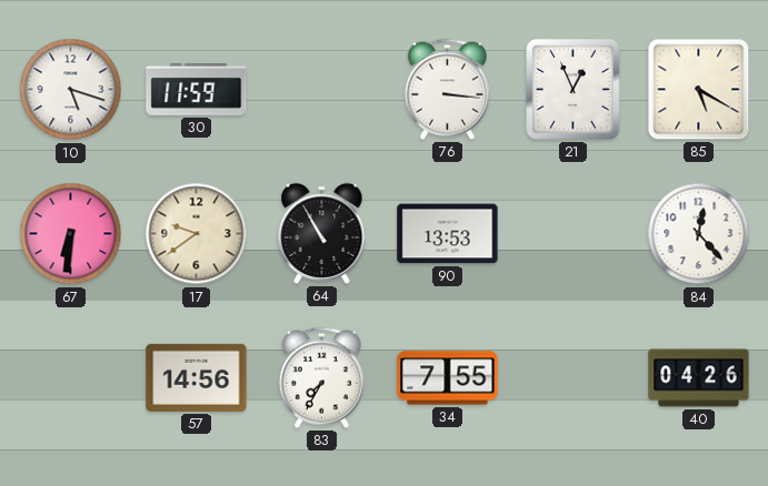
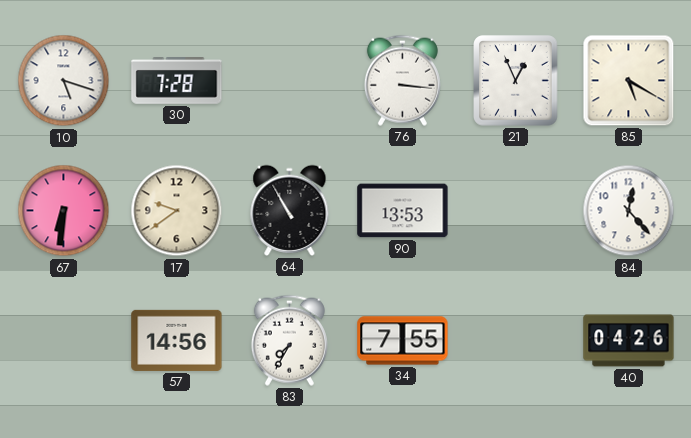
30: 11:59 -> 7:28 (177, 81)
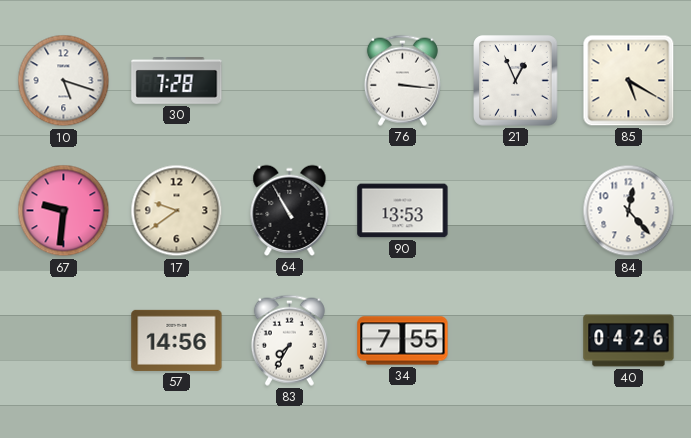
67: 6:31 -> 9:31 (64, 211)
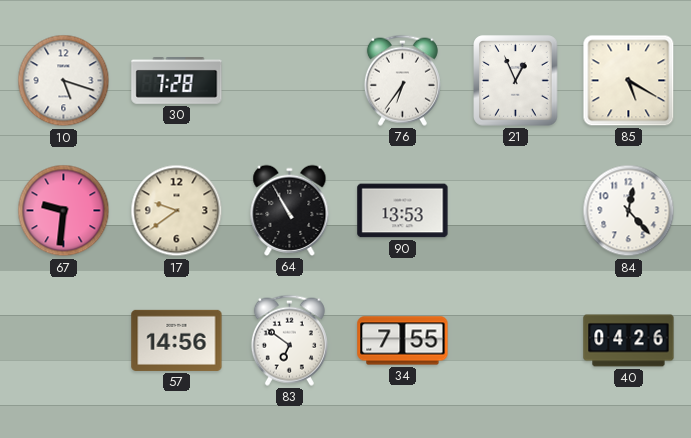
76: 3:16 -> 6:36 (402, 80)
83: 7:35 -> 6:51 (289, 340)
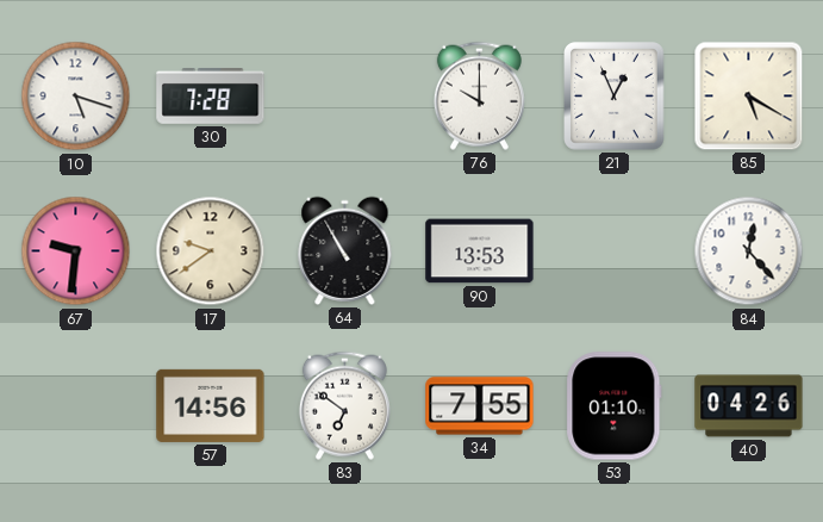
76: 6:36 -> 10:00 (479, 95)
53: none -> 01:10 (615, 406)
